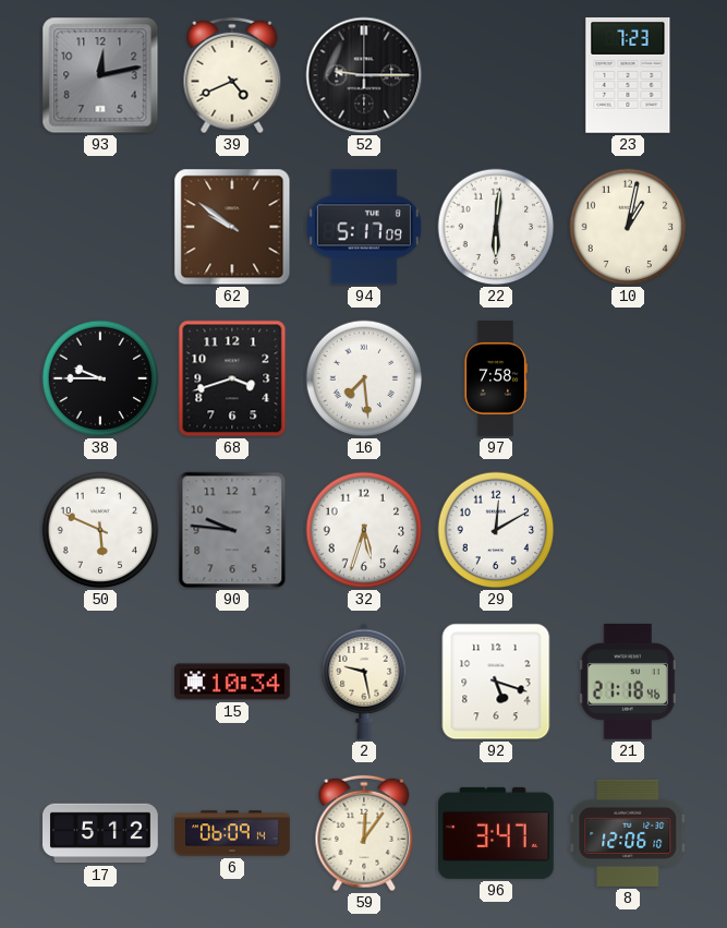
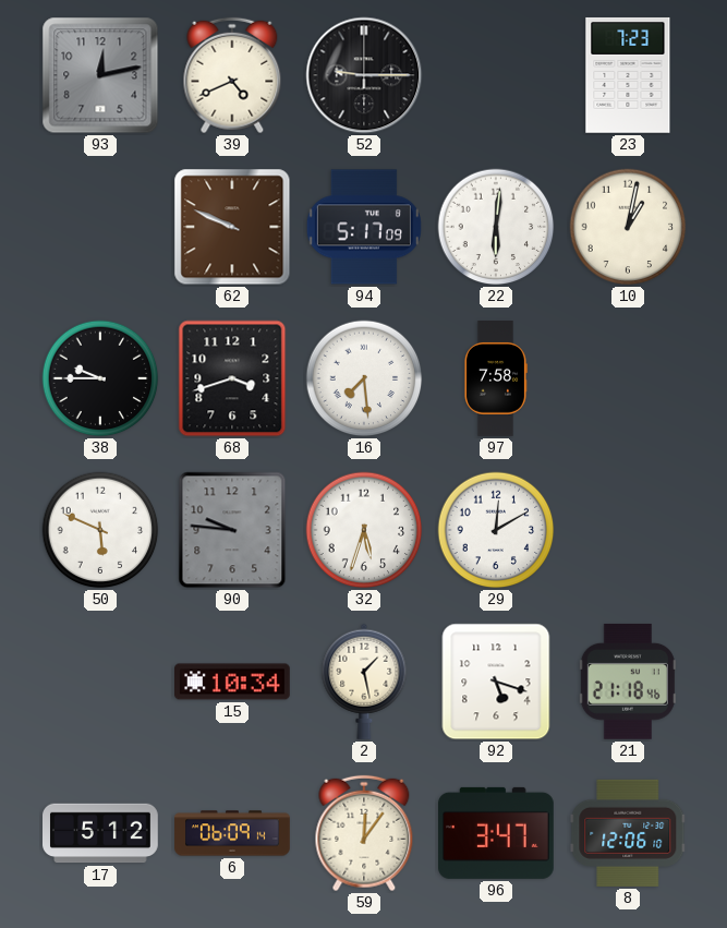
62: 9:51 -> 9:49 (232, 227)
2: 9:28 -> 1:28 (364, 682)
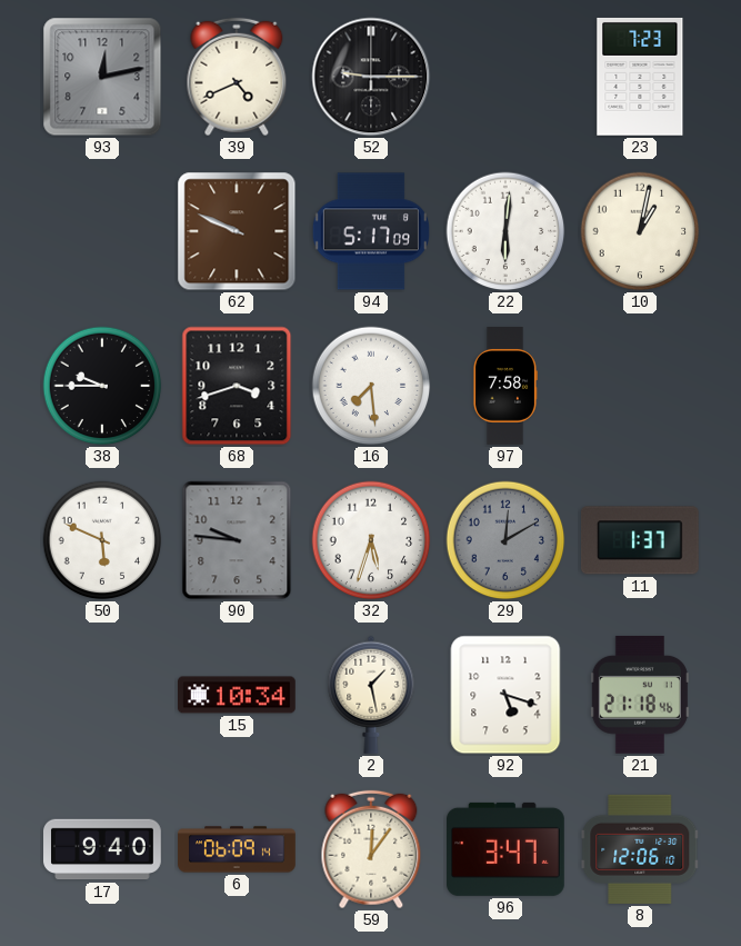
29 dial: white -> grey (505, 540)
11: none -> 1:37 (640, 540)
17: 5:12 -> 9:40 (103, 849)
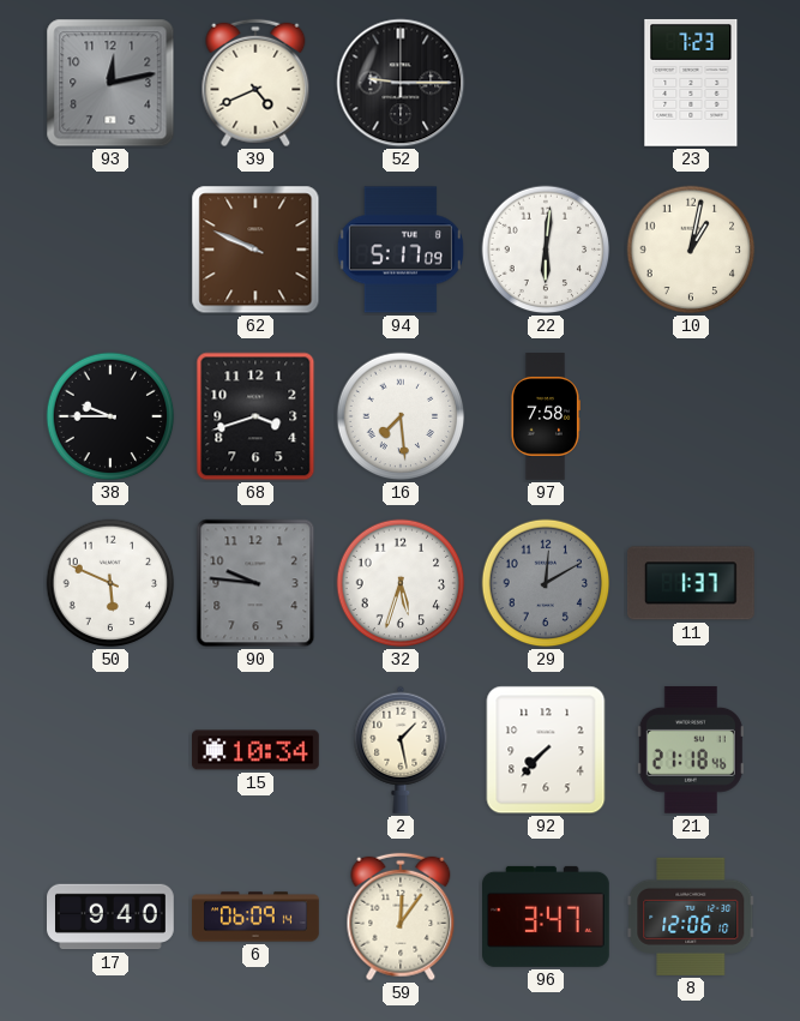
92: 5:18 -> 7:37 (546, 750)
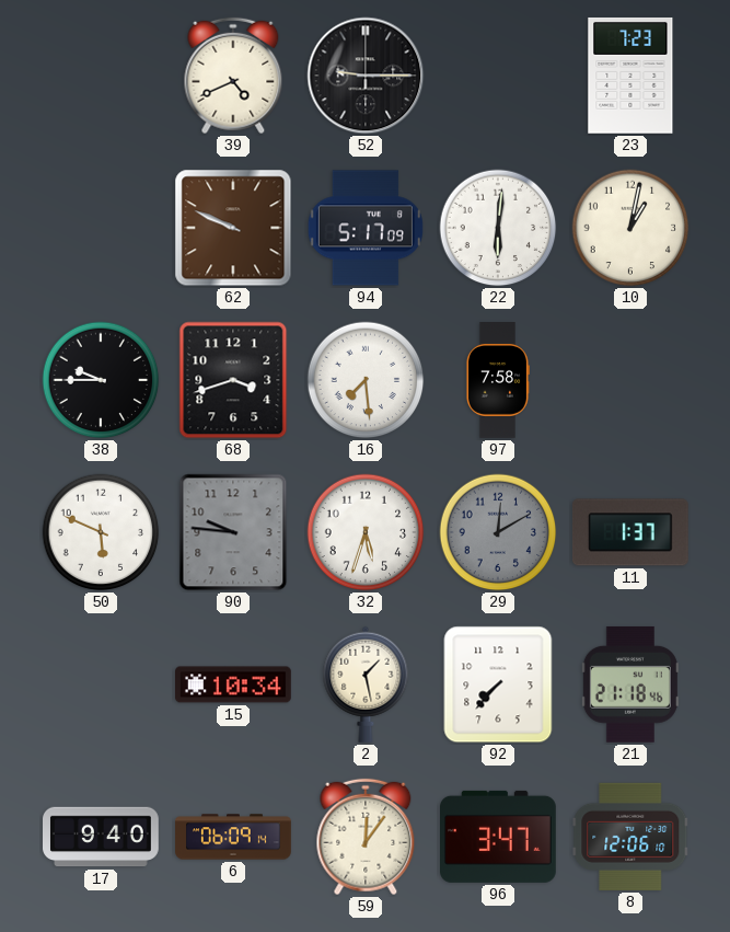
93: 12:13 -> none (110, 83)
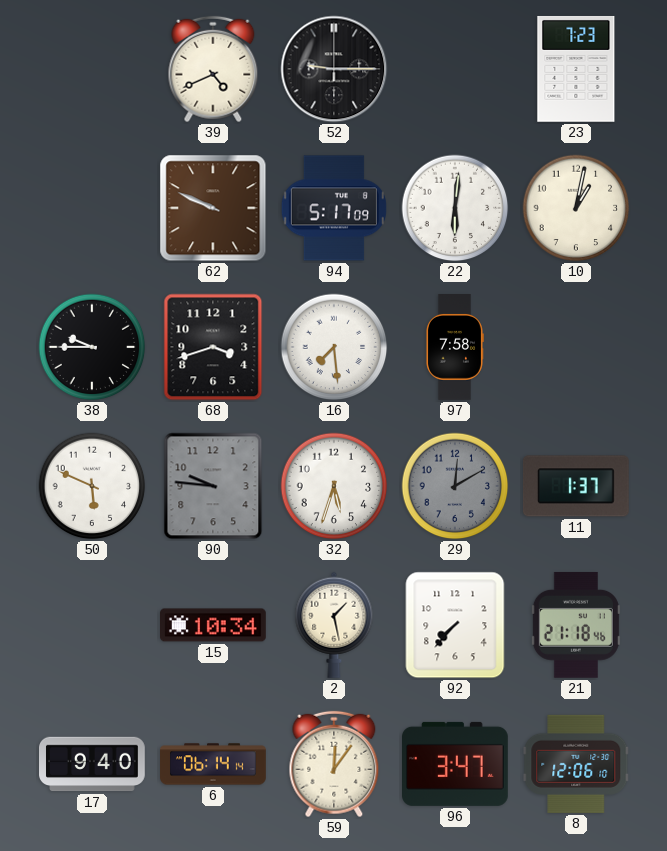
6: 06:09 -> 06:14 (213, 764)
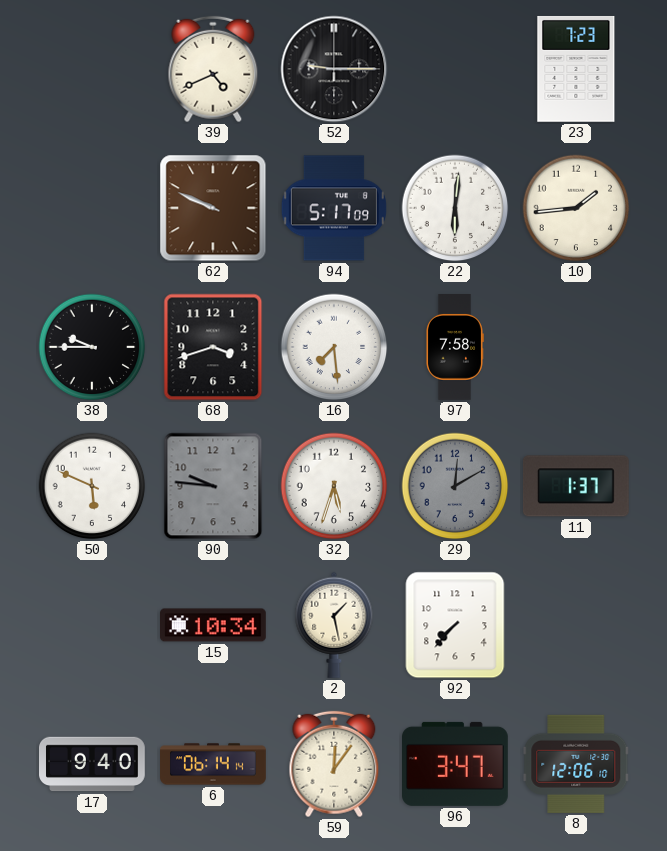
10: 1:02 -> 1:44 (576, 208)
21: 21:18 -> none (576, 625)
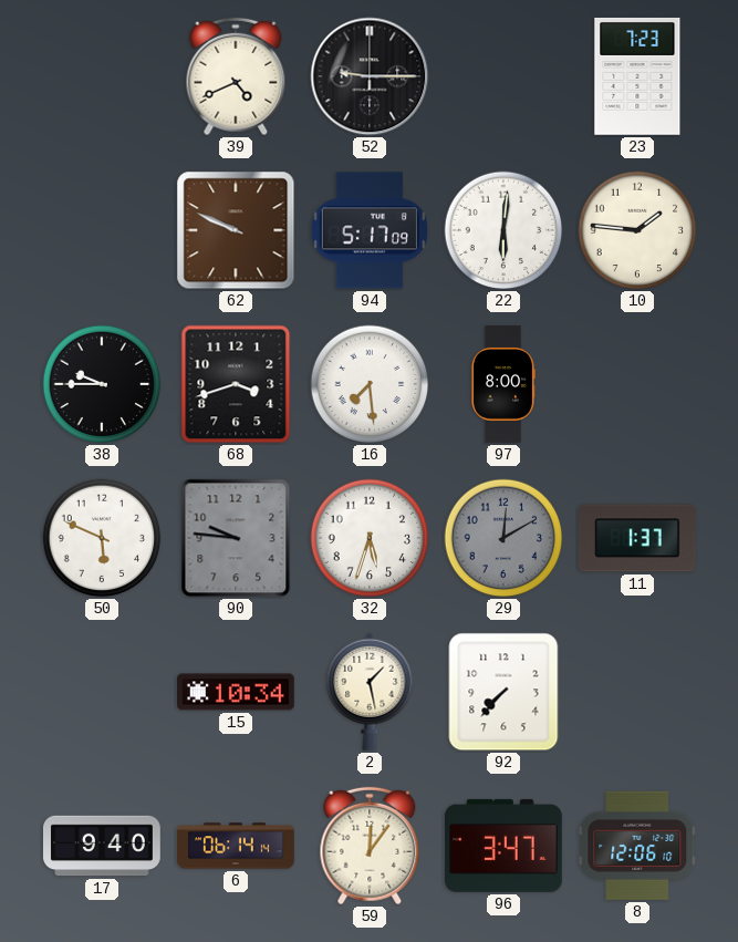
10: 1:44 -> 1:46 (637, 230)
97: 7:58 -> 8:00 (502, 385)
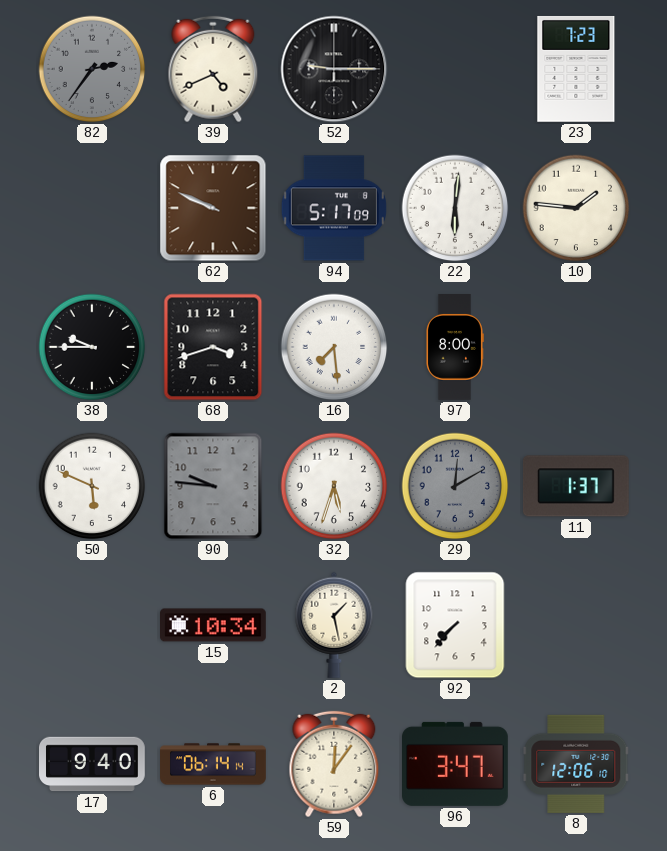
82: none -> 2:36 (92, 69)
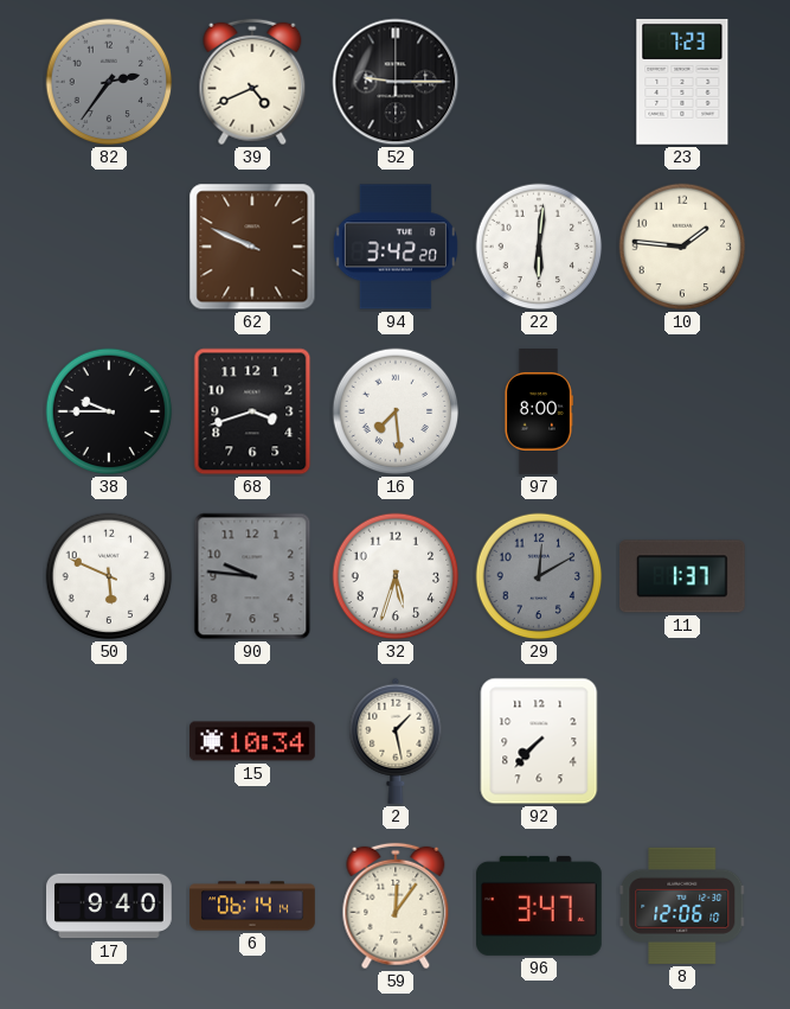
94: 5:17 -> 3:42 (396, 247)
